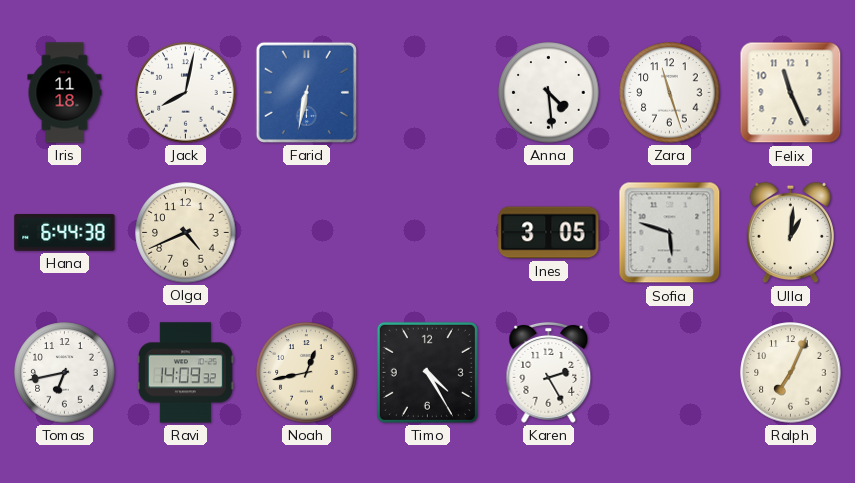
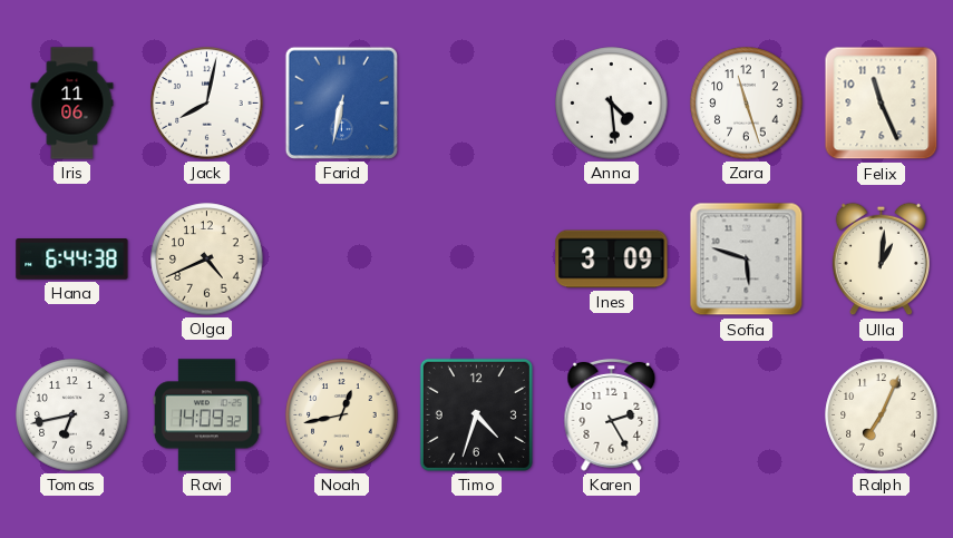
Iris: 11:18 -> 11:06 (72, 104)
Ines: 3:05 -> 3:09 (612, 260)
Timo: 4:25 -> 4:33 (476, 414)
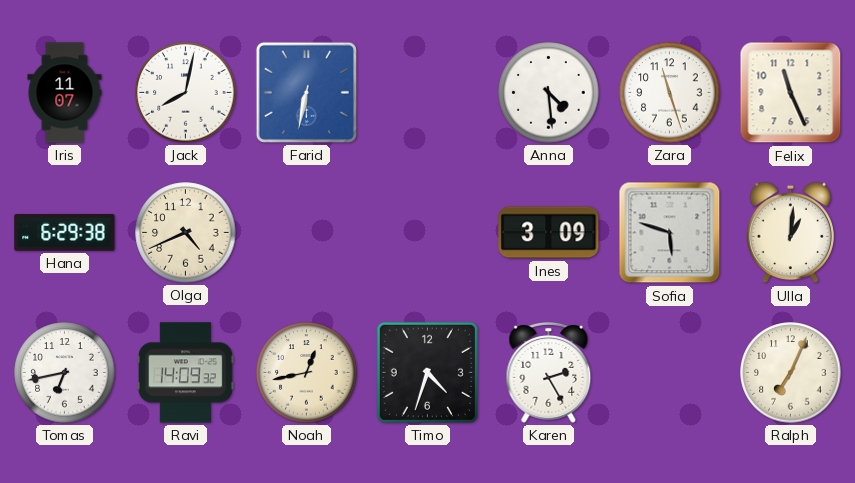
Iris: 11:06 -> 11:07 (65, 93)
Hana: 6:44 -> 6:29 (65, 233)
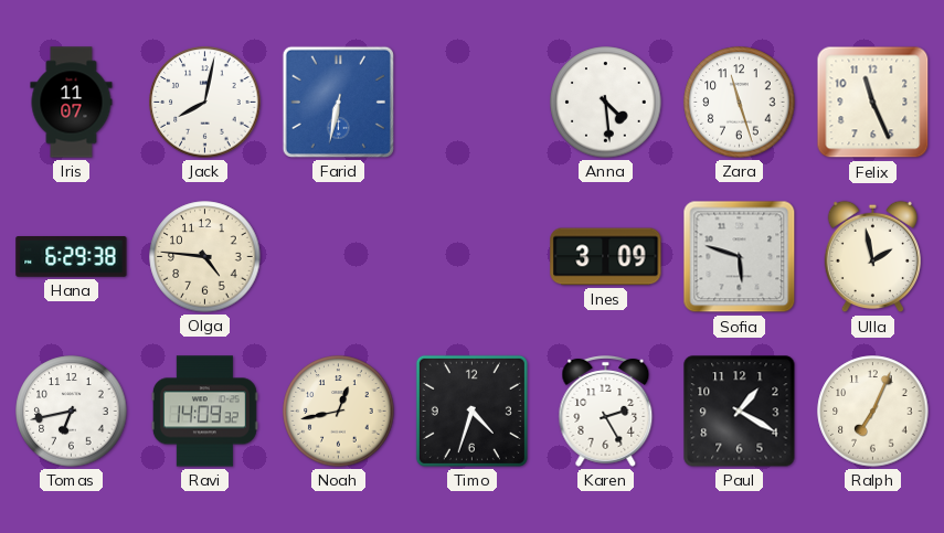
Olga: 4:41 -> 4:46 (205, 257)
Ulla: 1:01 -> 1:58 (872, 257)
Paul: none -> 1:20 (740, 412)
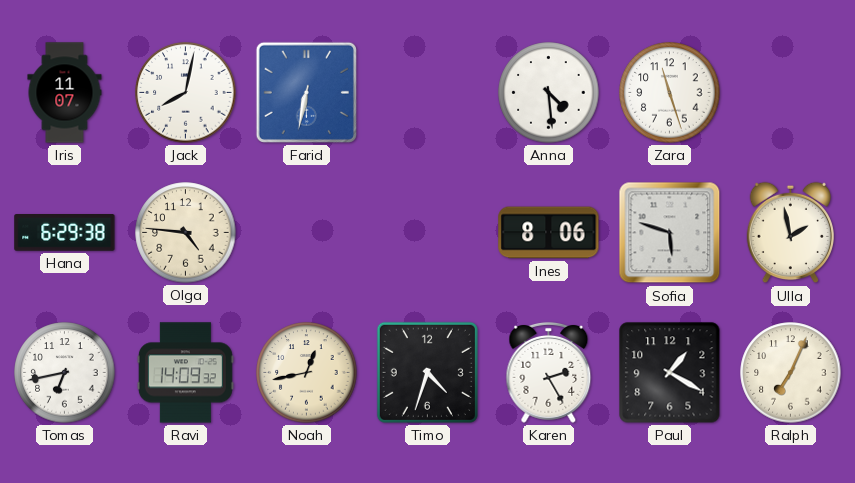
Felix: 11:26 -> none (873, 103)
Ines: 3:09 -> 8:06 (549, 233)
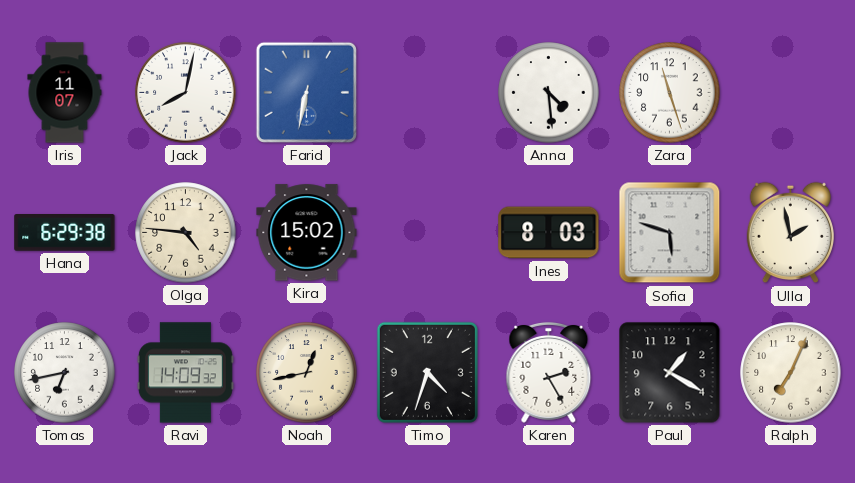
Kira: none -> 15:02 (307, 233)
Ines: 8:06 -> 8:03 (549, 233)
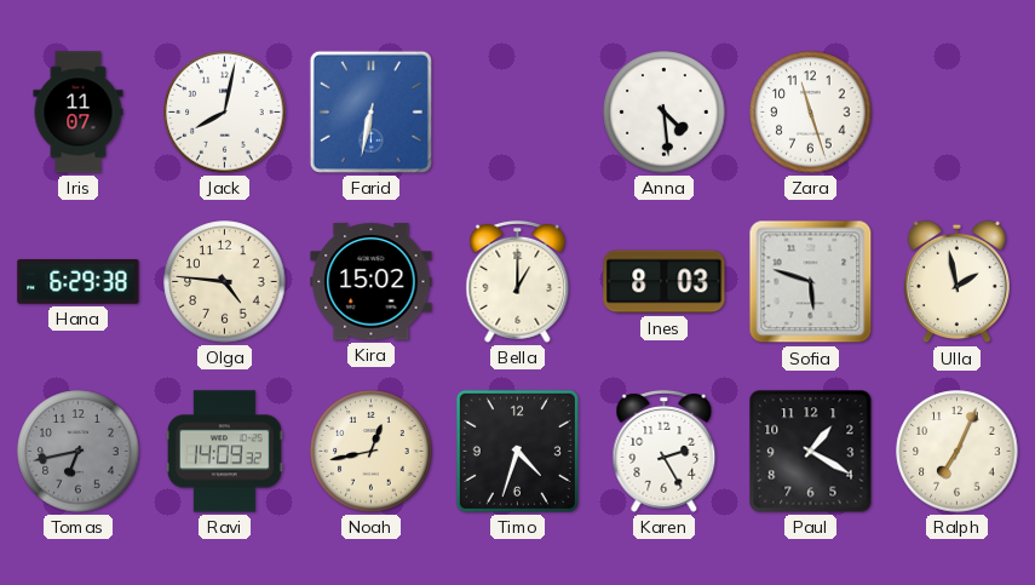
Bella: none -> 1:00 (518, 281)
Tomas dial: white -> grey (79, 452)
